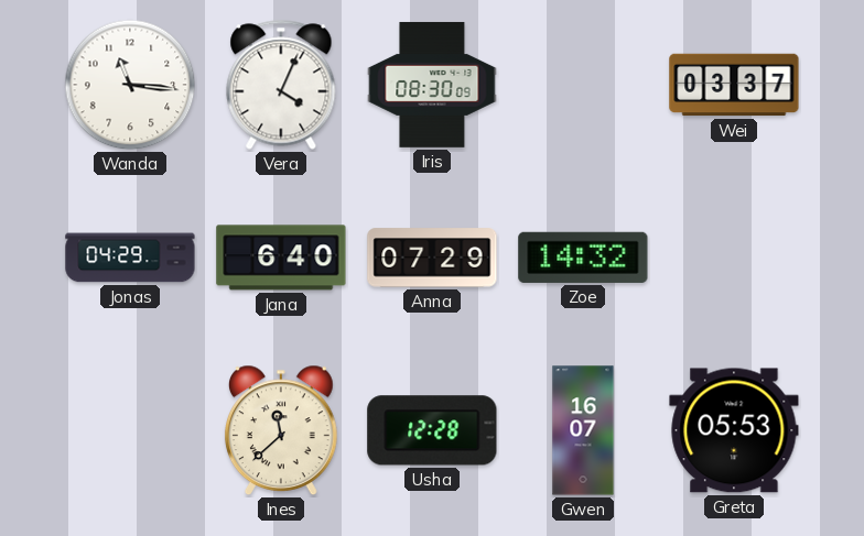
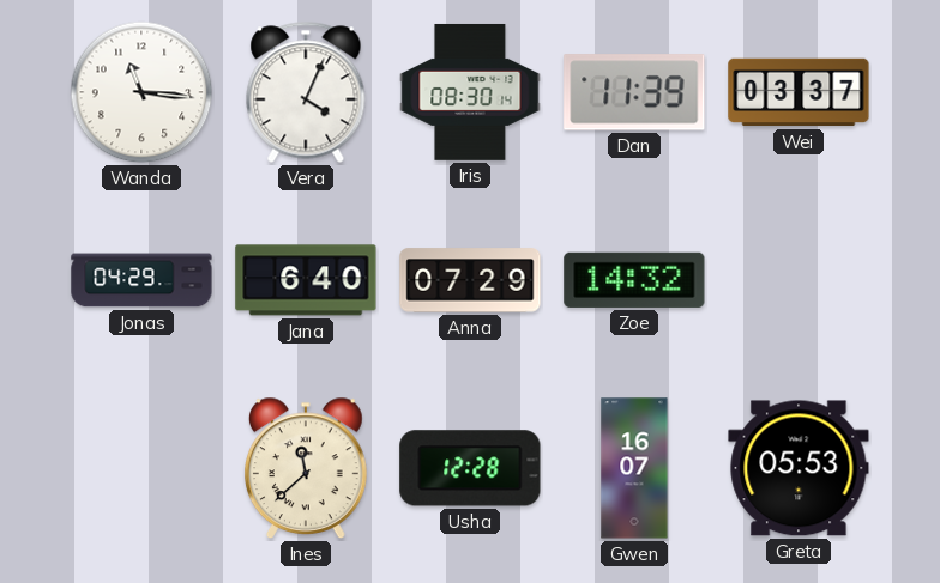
Iris: 08:30:09 -> 08:30:14 (470, 92)
Dan: none -> 11:39 (634, 92)
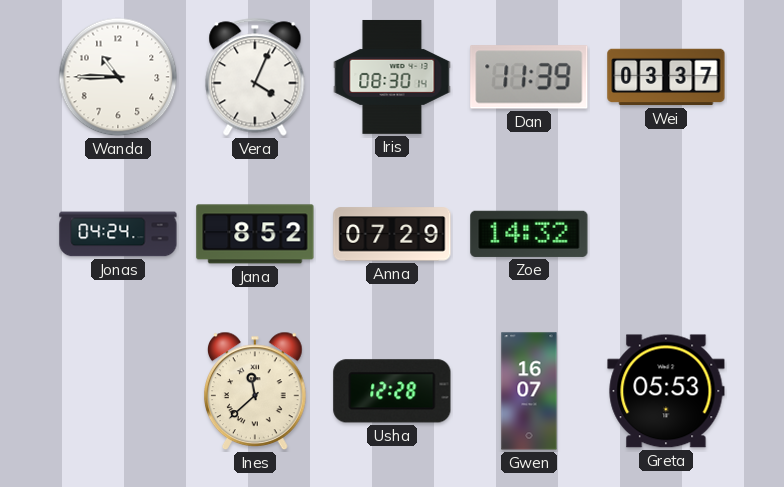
Wanda: 11:16 -> 10:45 (118, 77)
Jonas: 04:29 -> 04:24 (118, 234)
Jana: 6:40 -> 8:52 (255, 234)
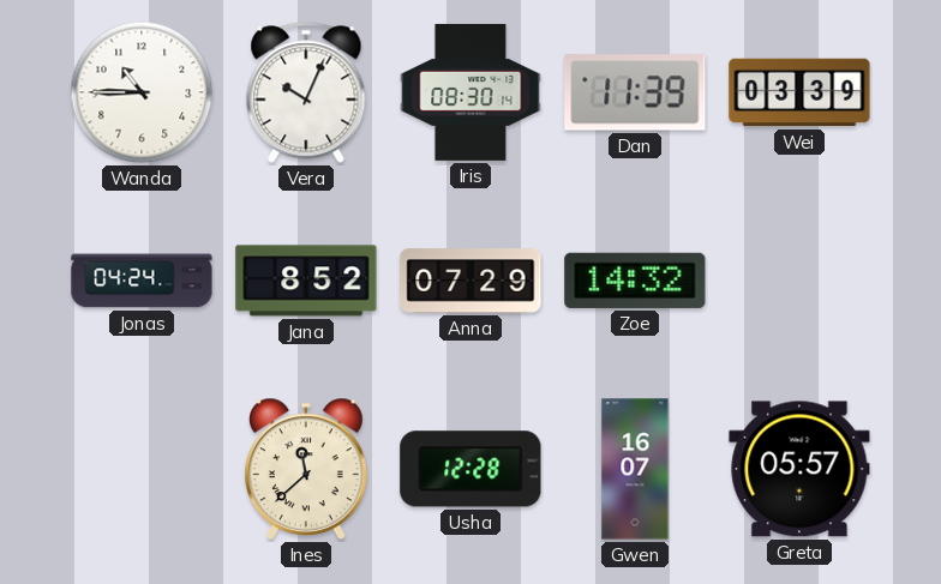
Vera: 4:04 -> 10:04 (306, 92)
Wei: 03:37 -> 03:39 (799, 92)
Greta: 05:53 -> 05:57 (799, 469)
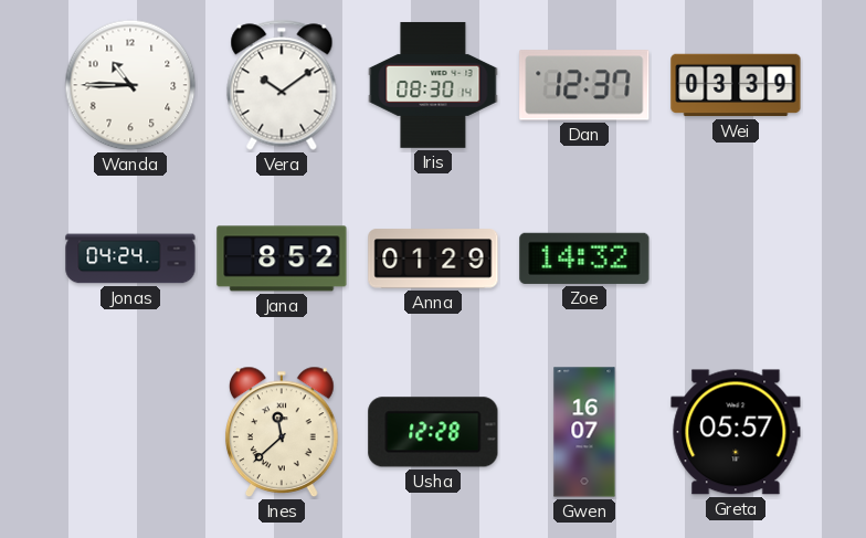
Vera: 10:04 -> 10:09 (282, 85)
Dan: 11:39 -> 12:37 (584, 85)
Anna: 07:29 -> 01:29 (433, 259)
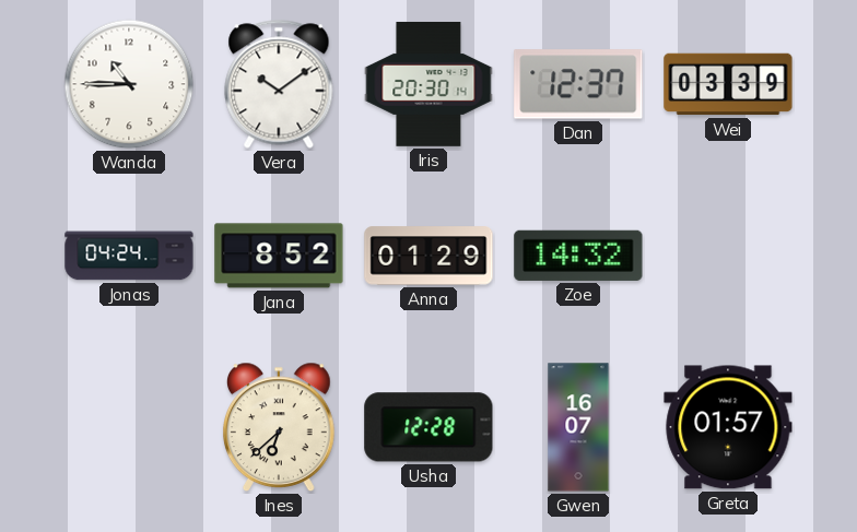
Iris: 08:30 -> 20:30 (428, 84)
Ines: 11:38 -> 6:38 (280, 427)
Greta: 05:57 -> 01:57 (728, 427)
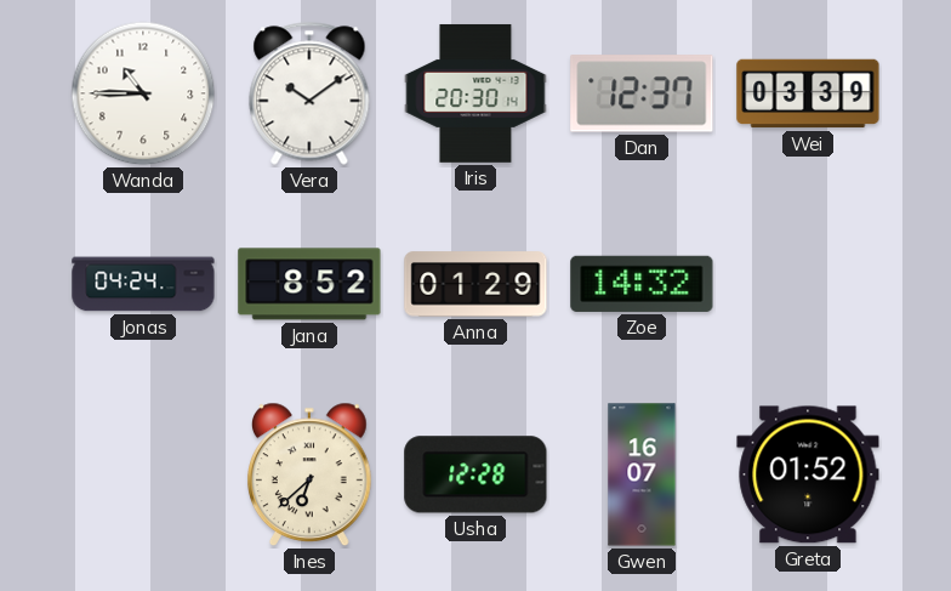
Greta: 01:57 -> 01:52 (808, 474)
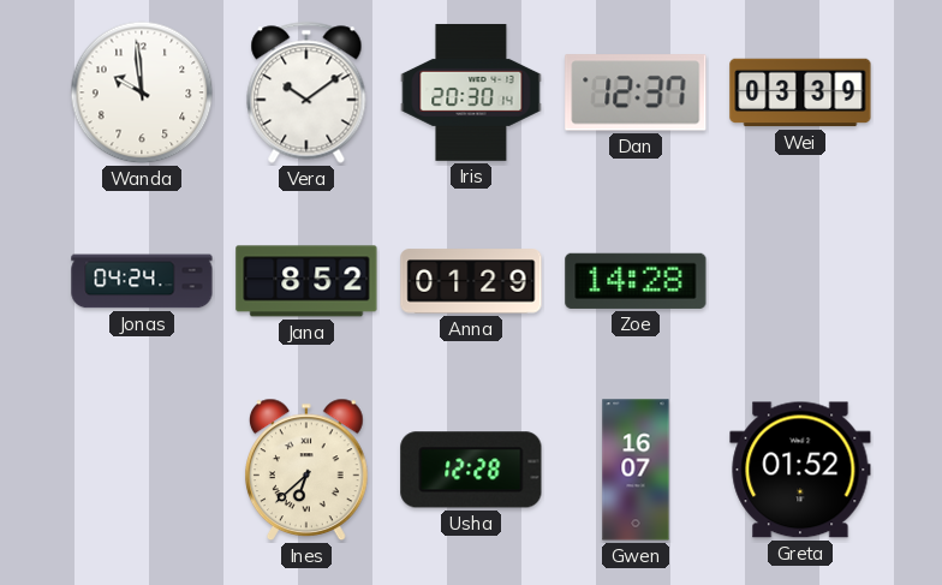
Wanda: 10:45 -> 9:59 (142, 92)
Zoe: 14:32 -> 14:28 (636, 281)
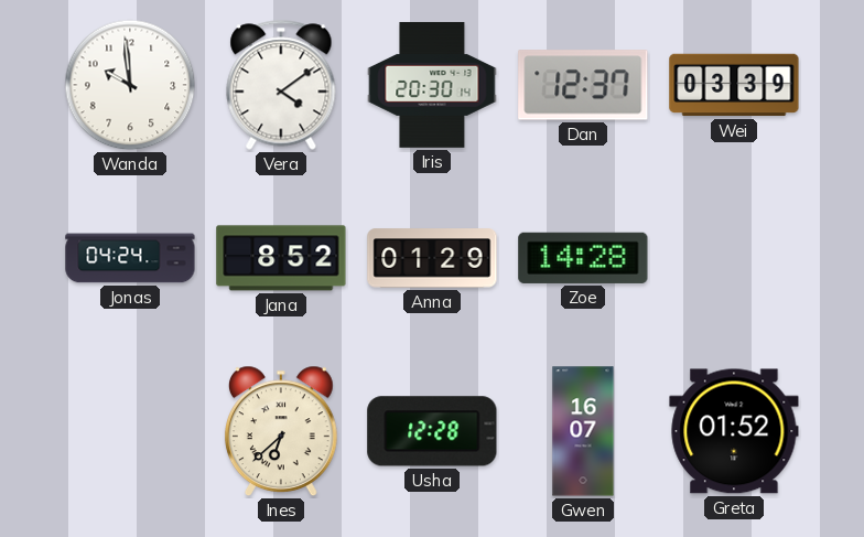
Vera: 10:09 -> 4:09 (281, 85)
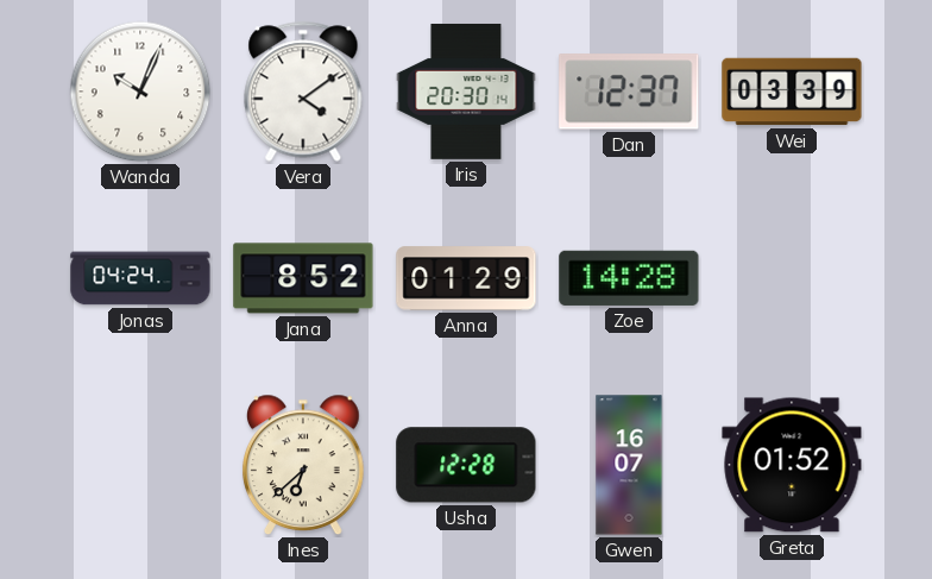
Wanda: 9:59 -> 10:04 (140, 92)
